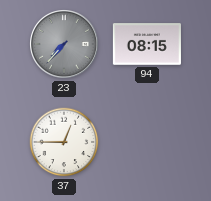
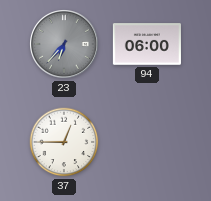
23: 7:37 -> 6:37 (65, 45)
94: 08:15 -> 06:00 (147, 44)
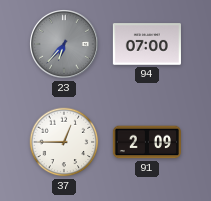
94: 06:00 -> 07:00 (147, 44)
91: none -> 2:09 (147, 142)
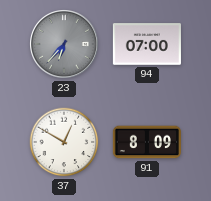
37: 12:45 -> 12:50 (64, 142)
91: 2:09 -> 8:09 (147, 142)
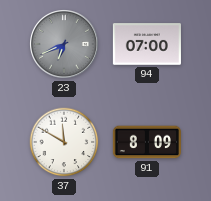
23: 6:37 -> 6:41 (65, 45)
37: 12:50 -> 11:50 (64, 142)
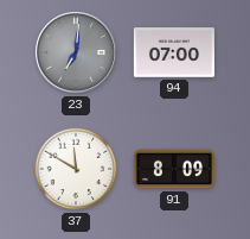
23: 6:41 -> 7:01 (77, 54)
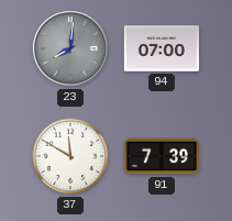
23: 7:01 -> 8:01 (71, 49)
91: 8:09 -> 7:39 (162, 156)
